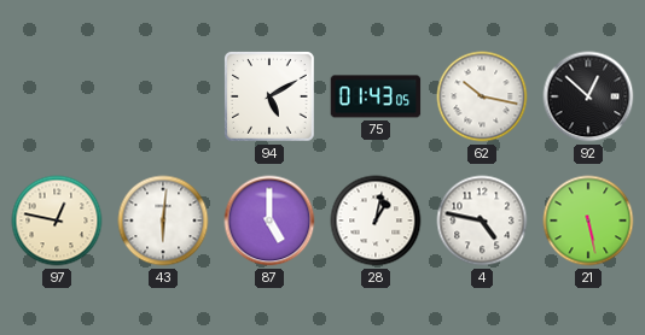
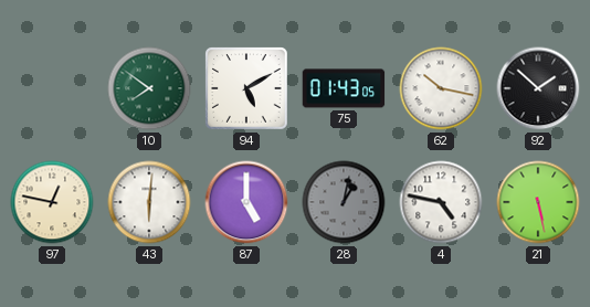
10: none -> 7:51 (149, 88)
92: 12:52 -> 1:52 (538, 88)
28 dial: white -> grey (344, 202)
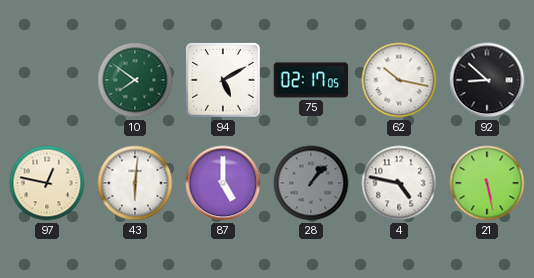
75: 01:43 -> 02:17 (311, 80)
92: 1:52 -> 8:52 (487, 80)
28: 1:02 -> 1:07 (311, 183)
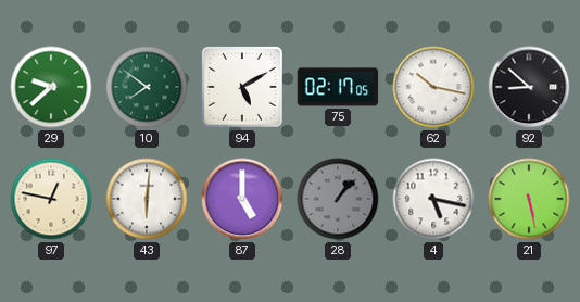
29: none -> 9:38 (51, 87)
4: 4:47 -> 5:17 (433, 199)
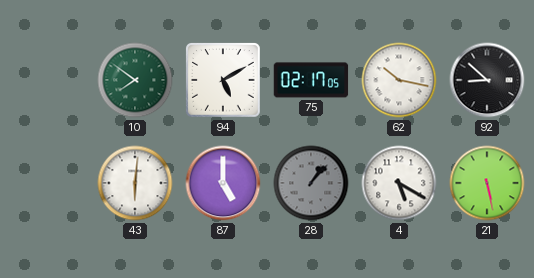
29: 9:38 -> none (51, 87)
97: 12:47 -> none (51, 199)
4: 5:17 -> 5:20 (399, 183)
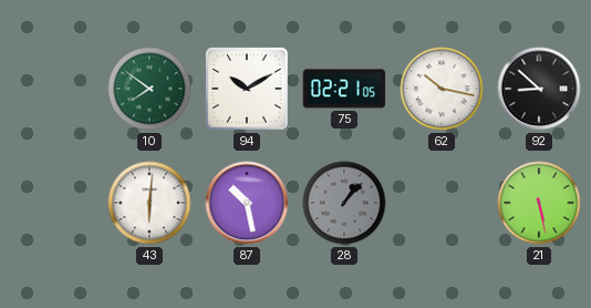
94: 5:10 -> 10:10 (248, 90)
75: 02:17 -> 02:21 (344, 89)
87: 5:00 -> 10:28 (247, 203)
4: 5:20 -> none (399, 183)
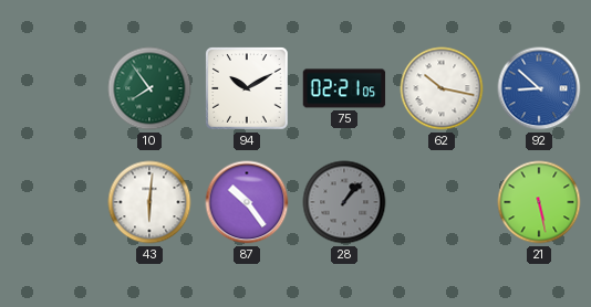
10: 7:51 -> 7:54 (149, 88)
92 dial: black -> blue (539, 88)
87: 10:28 -> 10:24 (247, 202)
